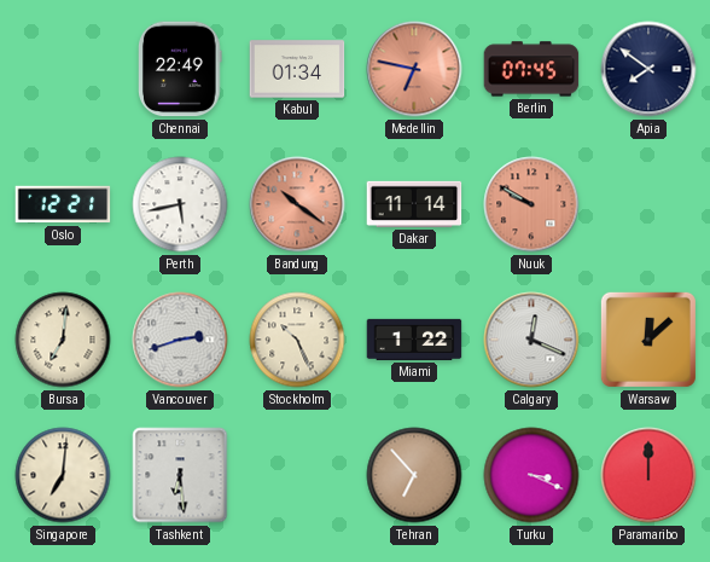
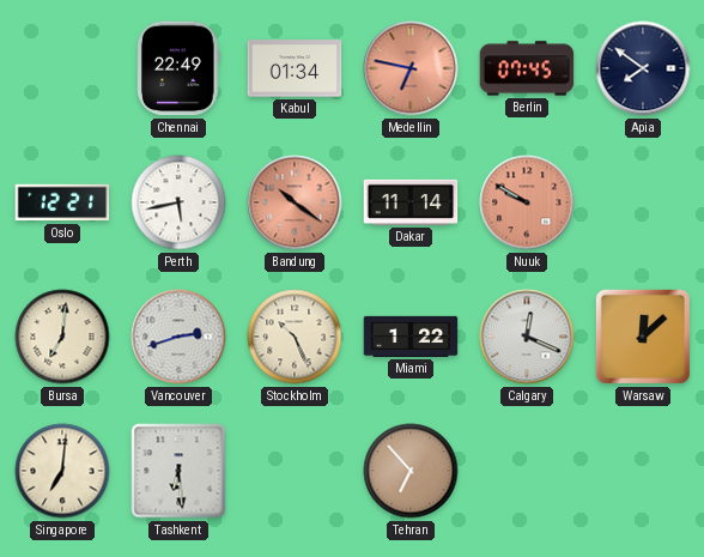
Turku: 3:19 -> none (531, 475)
Paramaribo: 12:00 -> none (648, 475)
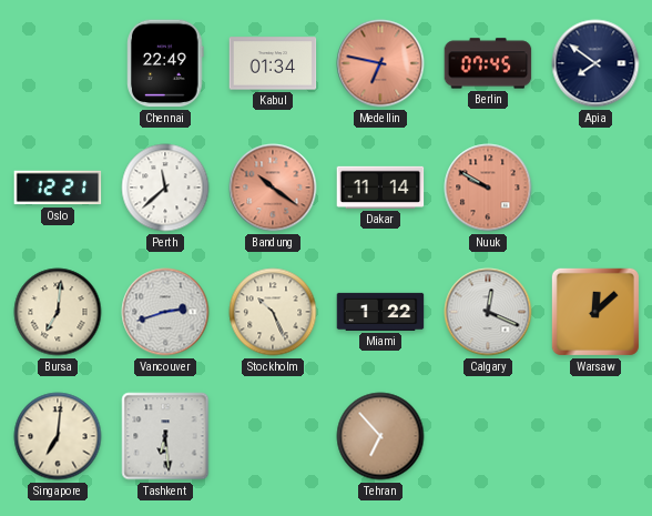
Perth: 5:43 -> 11:38 (165, 188)
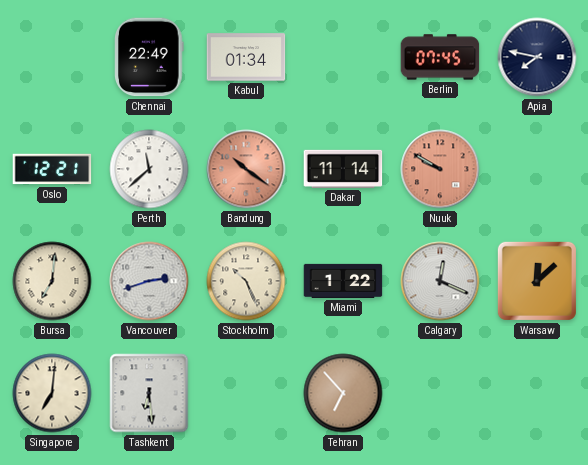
Medellin: 6:47 -> none (380, 63)
Apia: 7:51 -> 7:47 (537, 57)
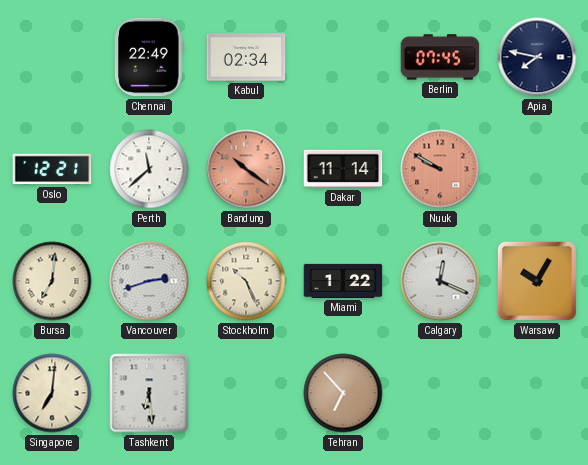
Kabul: 01:34 -> 02:34 (246, 57)
Warsaw: 12:08 -> 10:05 (537, 281)
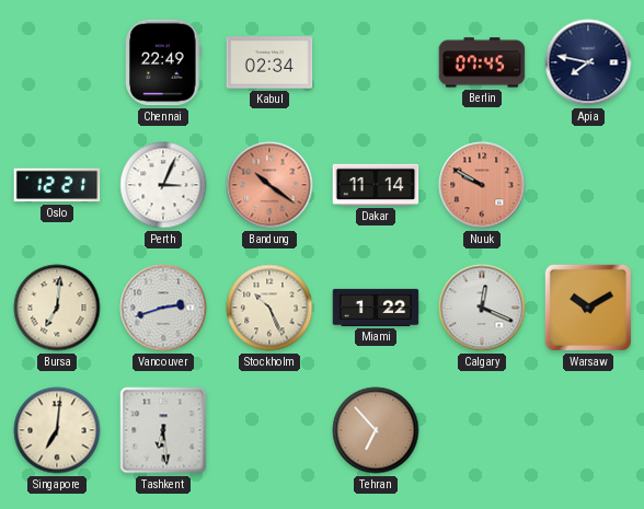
Perth: 11:38 -> 3:04 (163, 185)
Warsaw: 10:05 -> 10:10 (588, 308)
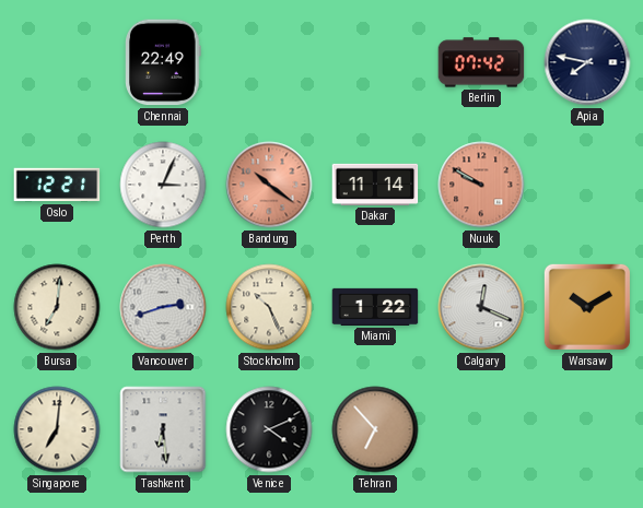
Kabul: 02:34 -> none (269, 62)
Berlin: 07:45 -> 07:42 (481, 62)
Venice: none -> 4:11 (269, 429)
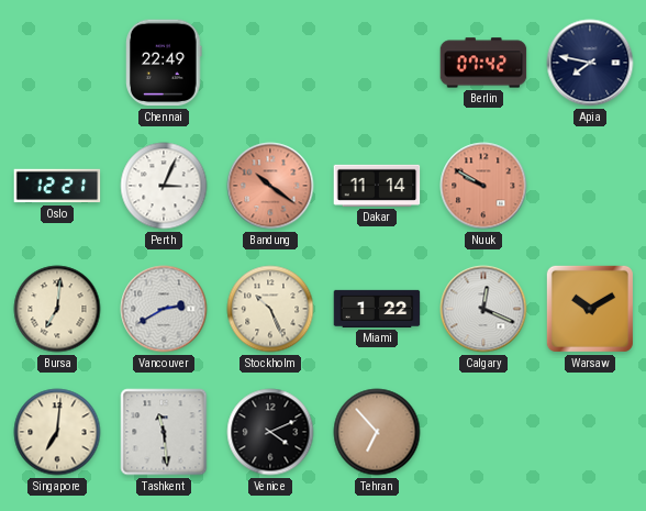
Vancouver: 2:42 -> 2:40 (164, 309)
Tashkent: 6:29 -> 11:29 (164, 432)
